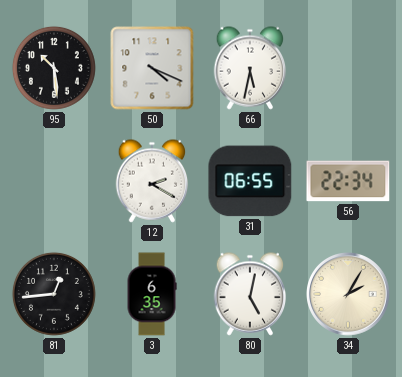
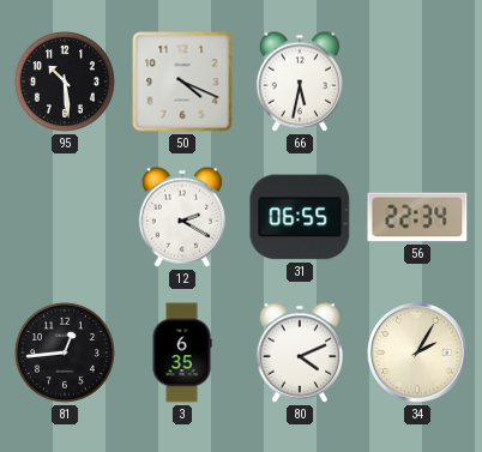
80: 5:02 -> 4:11 (300, 352)
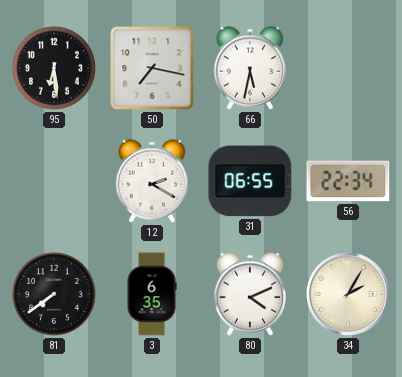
95: 10:29 -> 6:29 (54, 68)
50: 4:19 -> 7:17 (152, 68)
81: 12:44 -> 7:39 (54, 294)
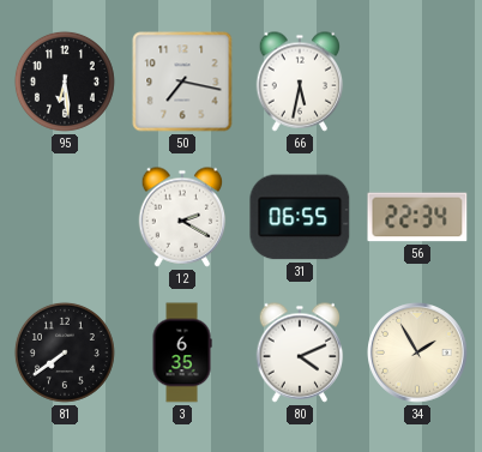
34: 2:05 -> 1:55 (418, 354)
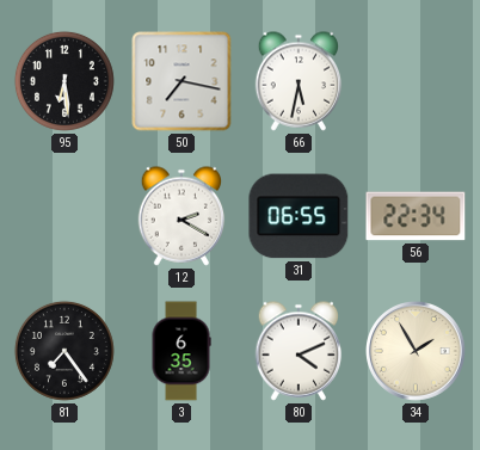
81: 7:39 -> 7:24 (64, 351)
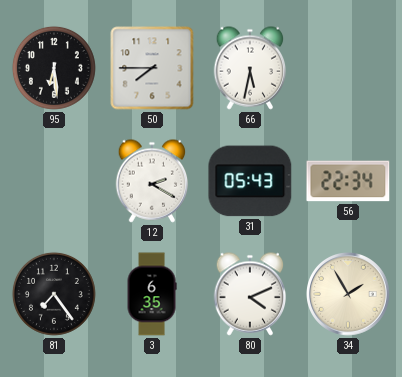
50: 7:17 -> 7:45 (152, 68)
31: 06:55 -> 05:43 (250, 181)
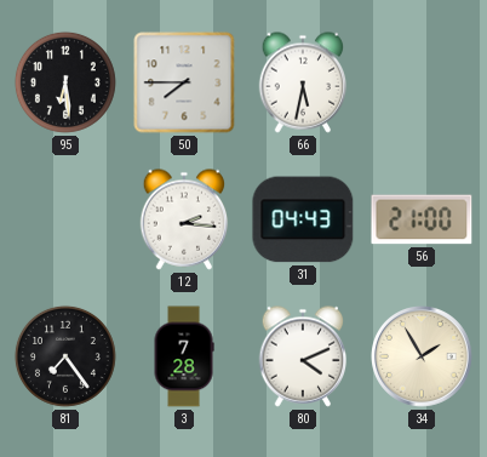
12: 2:20 -> 2:16 (184, 219)
31: 05:43 -> 04:43 (303, 219)
56: 22:34 -> 21:00 (422, 219)
3: 6:35 -> 7:28 (184, 356)
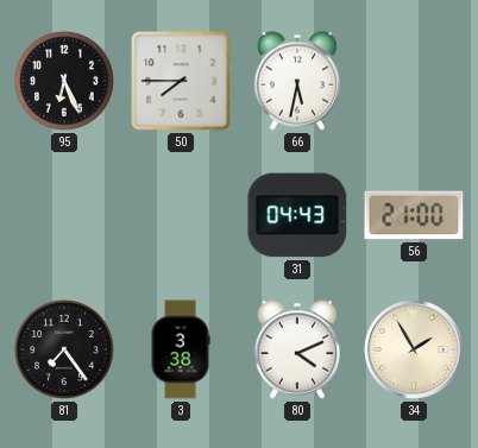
95: 6:29 -> 6:26 (64, 81)
12: 2:16 -> none (184, 219)
3: 7:28 -> 3:38 (181, 349)
